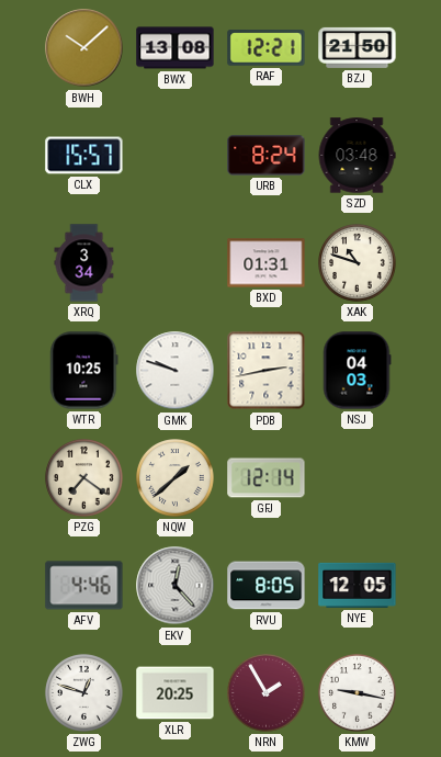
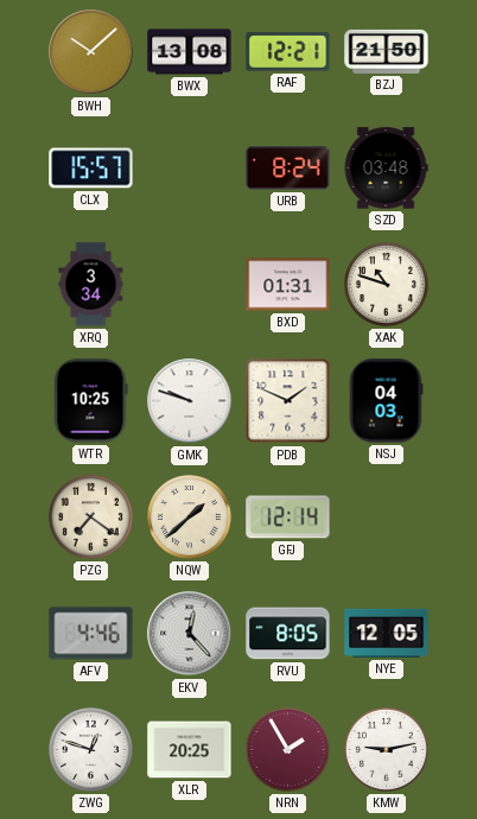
PDB: 2:43 -> 1:49 (288, 401)
KMW: 9:17 -> 9:13 (387, 750)
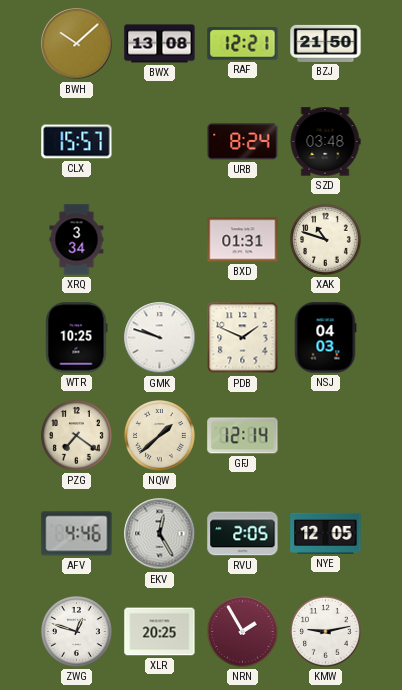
EKV: 12:23 -> 12:25 (160, 534)
RVU: 8:05 -> 2:05 (243, 534)
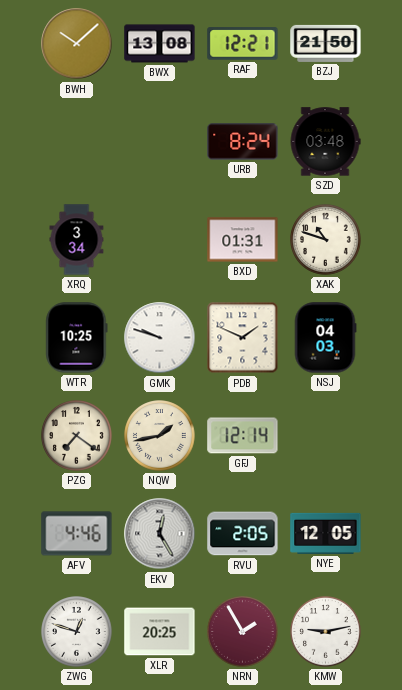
CLX: 15:57 -> none (77, 142)
NQW: 1:38 -> 1:43 (160, 436)
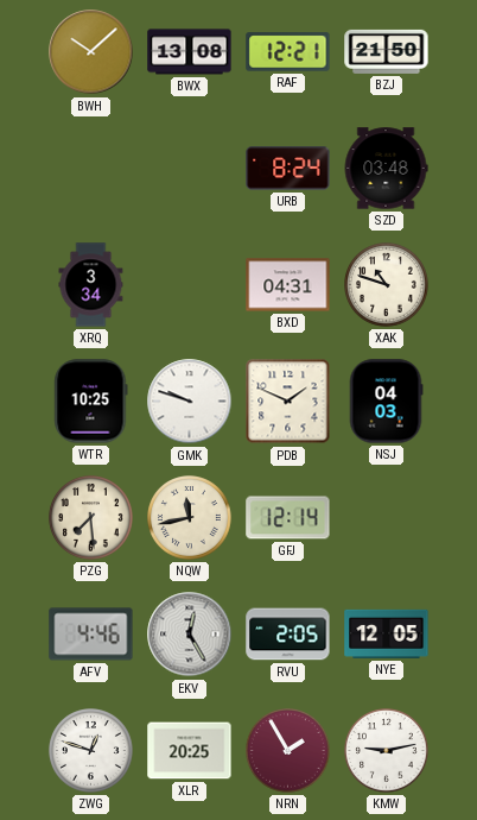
BXD: 01:31 -> 04:31 (288, 285)
PZG: 7:21 -> 7:29 (91, 518)
NQW: 1:43 -> 11:43 (190, 518)
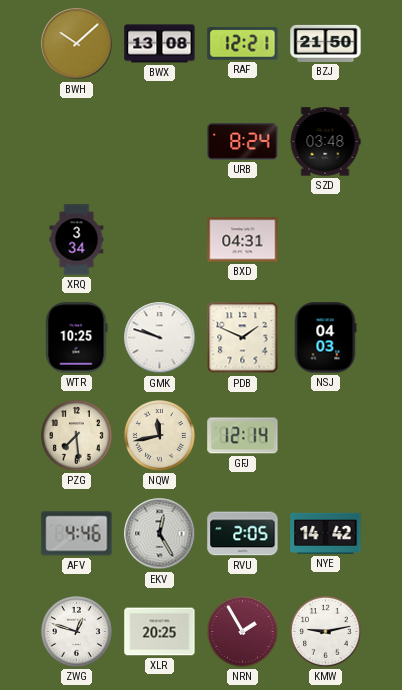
XAK: 10:48 -> none (387, 285)
NYE: 12:05 -> 14:42 (326, 533)
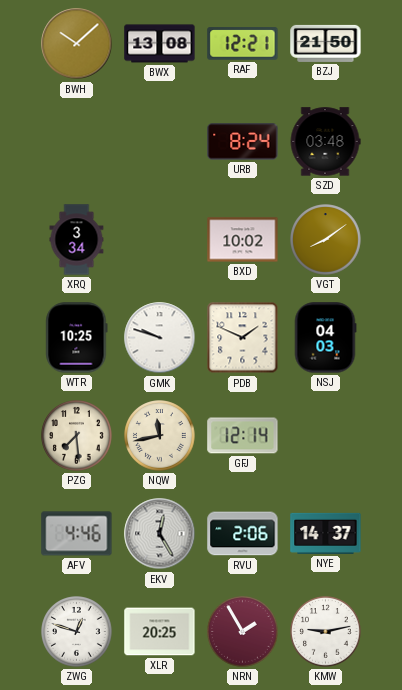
BXD: 04:31 -> 10:02 (243, 240)
VGT: none -> 8:09 (326, 240)
RVU: 2:05 -> 2:06 (243, 534)
NYE: 14:42 -> 14:37 (326, 533)
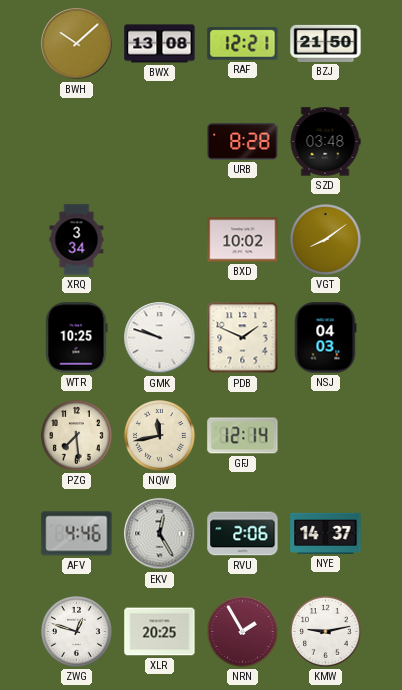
URB: 8:24 -> 8:28 (243, 142)
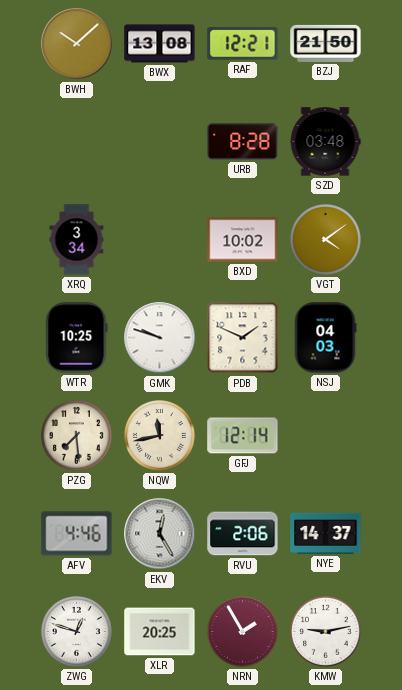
VGT: 8:09 -> 4:09 (326, 240)
